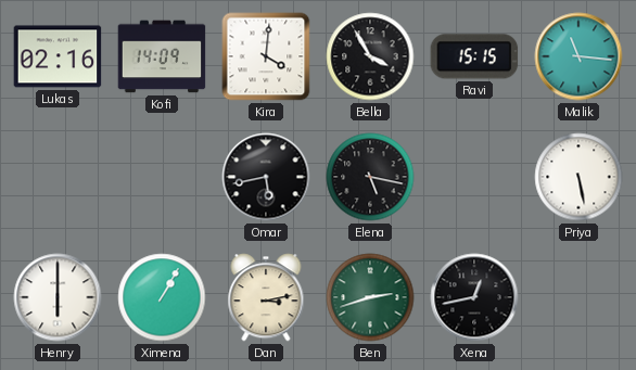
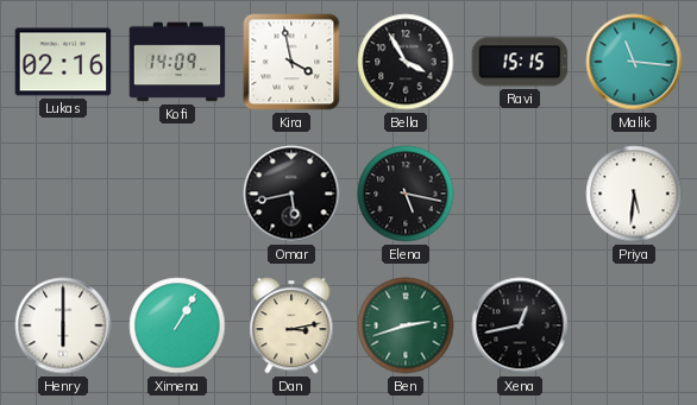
Kira: 4:01 -> 3:58 (291, 62)
Priya: 5:28 -> 5:31 (634, 194)
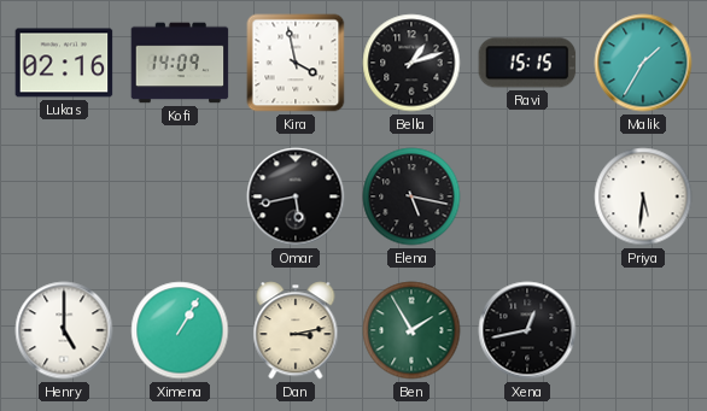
Bella: 3:55 -> 1:12 (411, 63)
Malik: 11:16 -> 1:35 (643, 63)
Henry: 6:00 -> 5:00 (64, 330)
Ben: 2:42 -> 1:55 (411, 330)
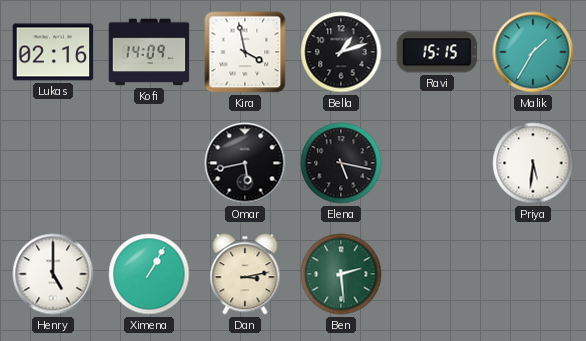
Ben: 1:55 -> 2:29 (341, 274)
Xena: 12:43 -> none (527, 330)
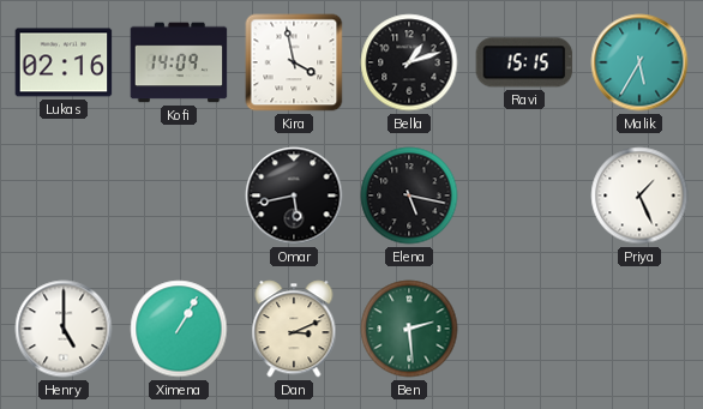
Malik: 1:35 -> 5:35 (639, 62)
Priya: 5:31 -> 1:26 (639, 196)
Dan: 3:13 -> 3:11 (294, 329)
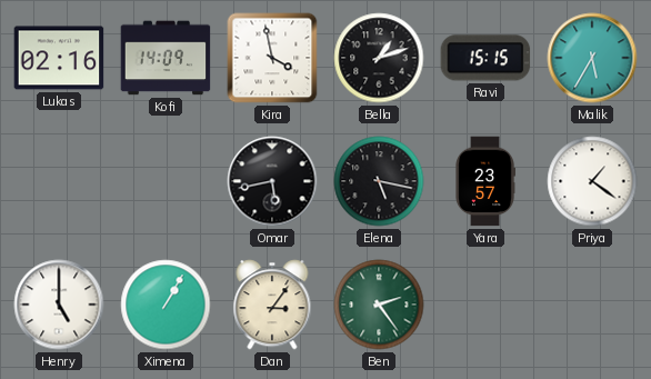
Yara: none -> 23:57 (485, 181)
Priya: 1:26 -> 1:21 (592, 181)
Dan: 3:11 -> 3:06 (272, 305)
Ben: 2:29 -> 2:24 (379, 305)
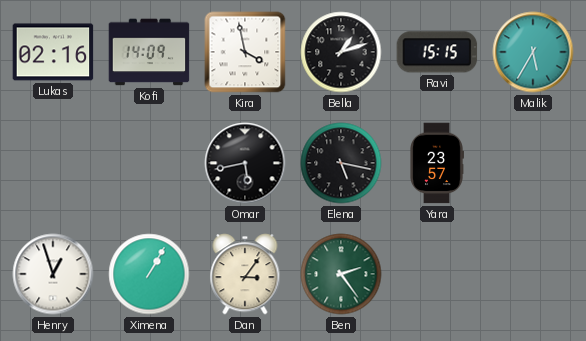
Priya: 1:21 -> none (592, 181)
Henry: 5:00 -> 12:57 (53, 274)
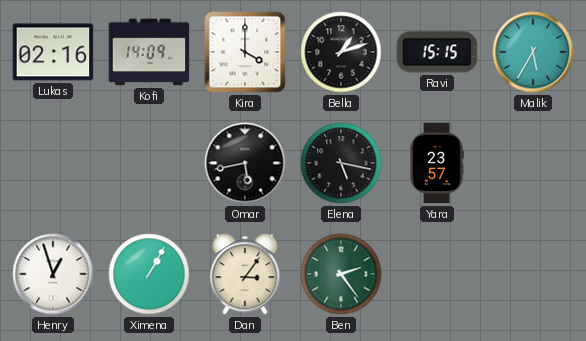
Kira: 3:58 -> 4:00 (245, 52)
